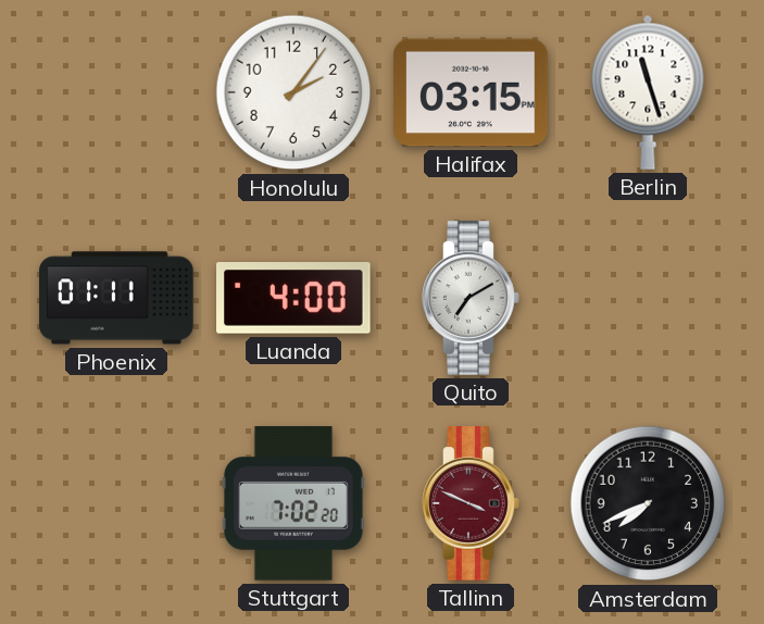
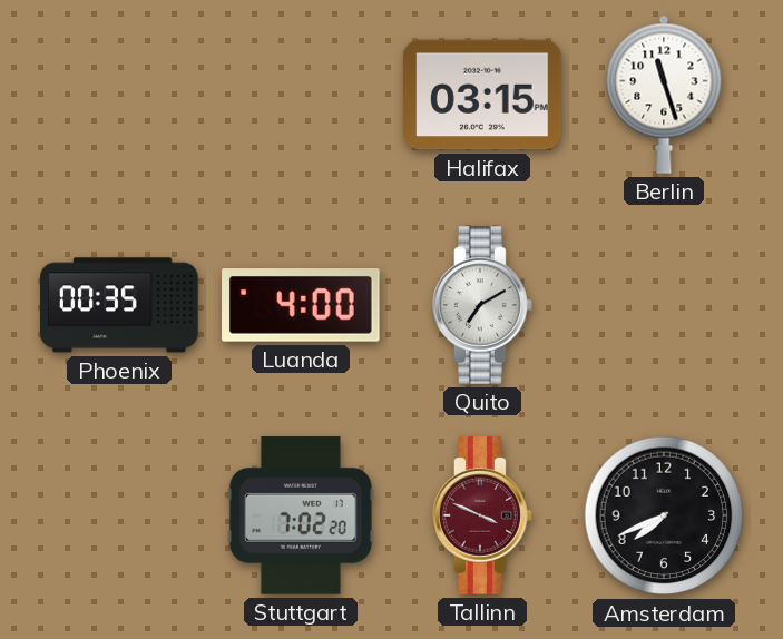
Honolulu: 2:06 -> none (293, 92)
Phoenix: 01:11 -> 00:35 (119, 305)
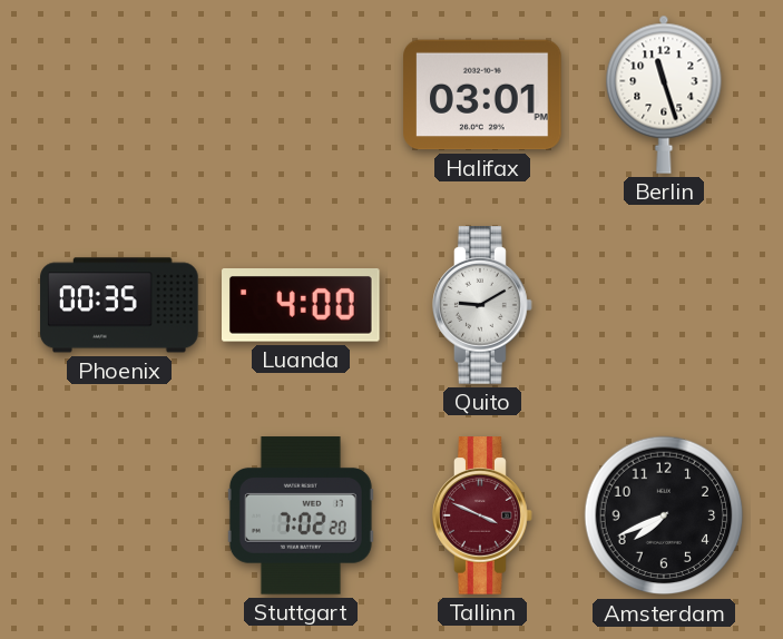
Halifax: 03:15 -> 03:01 (482, 95)
Quito: 7:10 -> 9:10 (482, 305)
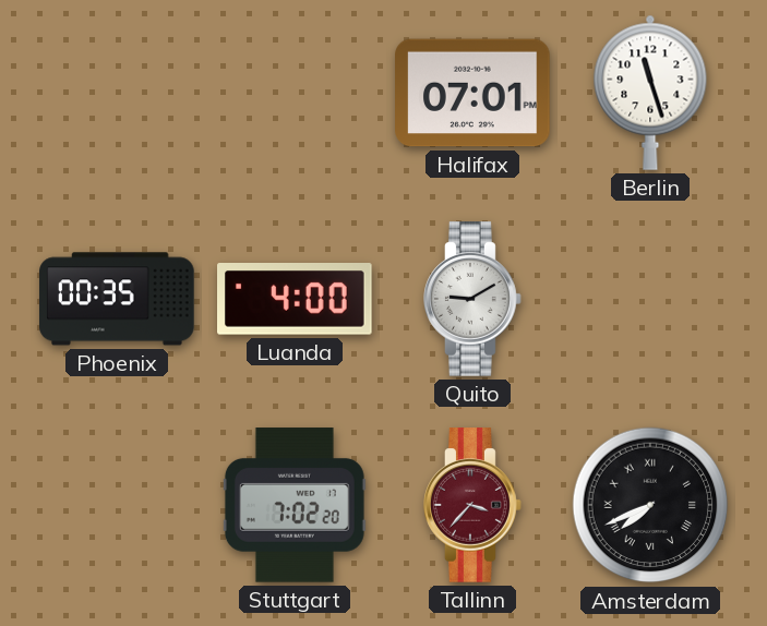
Halifax: 03:01 -> 07:01 (472, 93)
Tallinn: 3:49 -> 3:37 (472, 505)
Amsterdam numerals: Arabic -> Roman (650, 505)
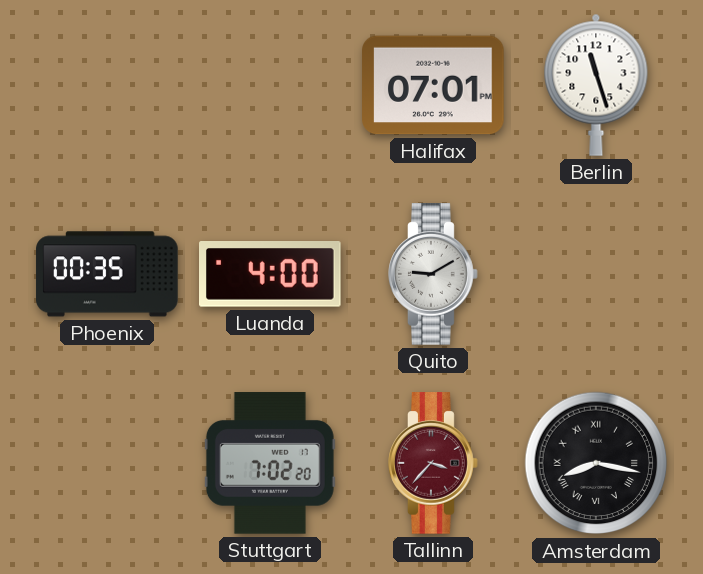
Amsterdam: 7:41 -> 8:17 (596, 463)
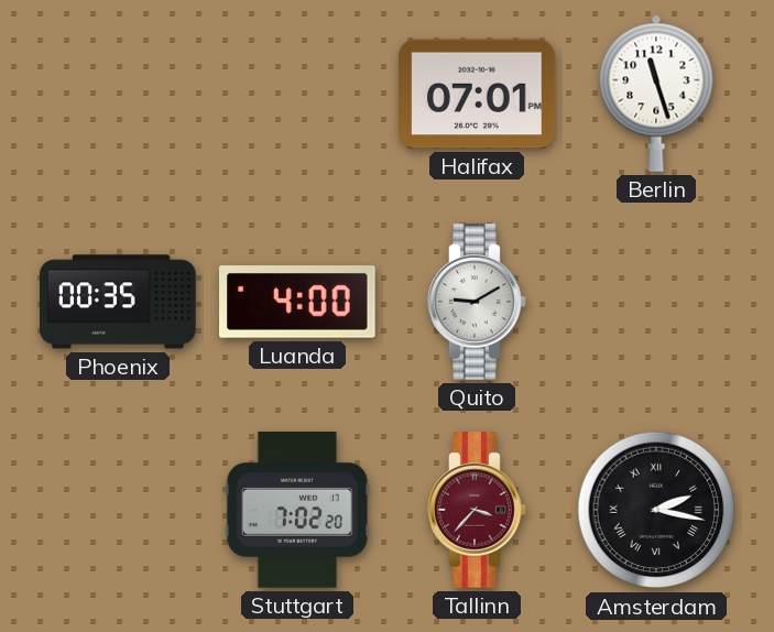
Amsterdam: 8:17 -> 2:17 (656, 510)
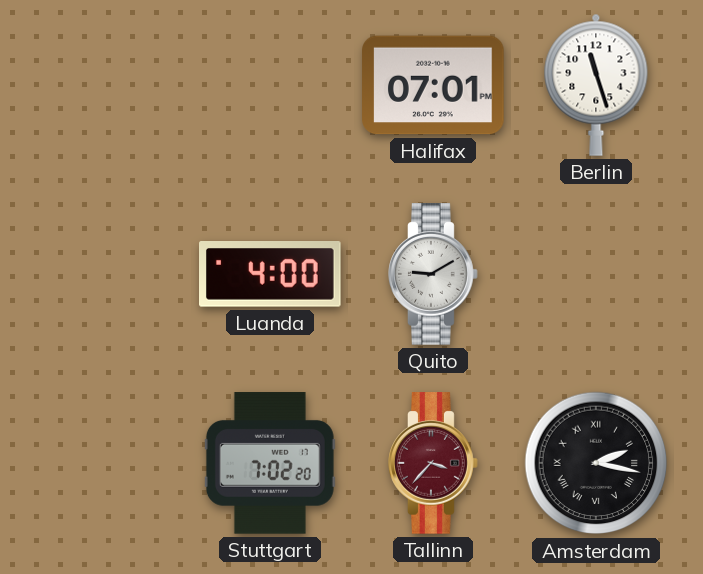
Phoenix: 00:35 -> none (118, 302)
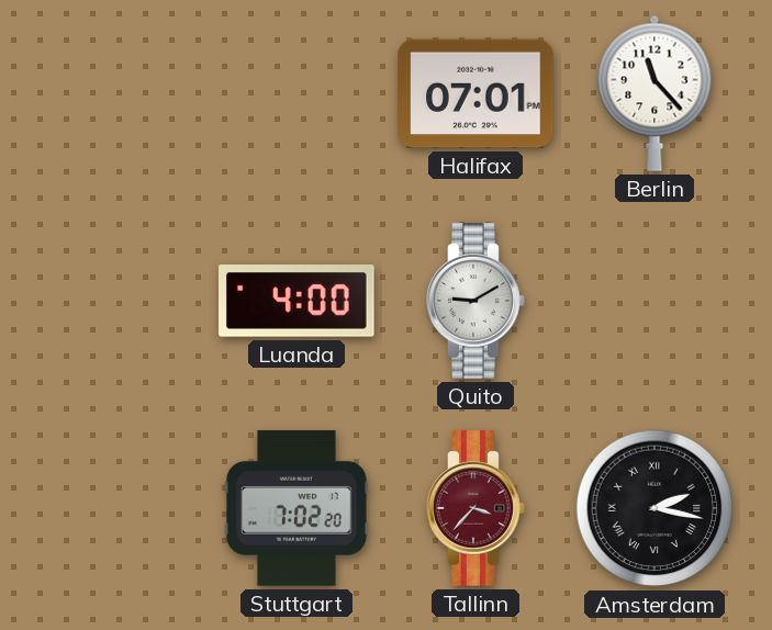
Berlin: 11:27 -> 11:23 (654, 93)
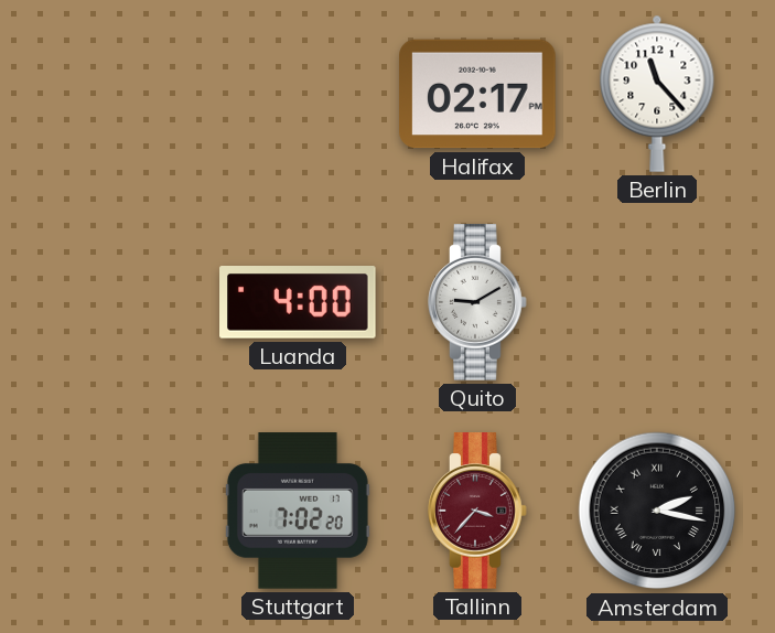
Halifax: 07:01 -> 02:17 (477, 94)
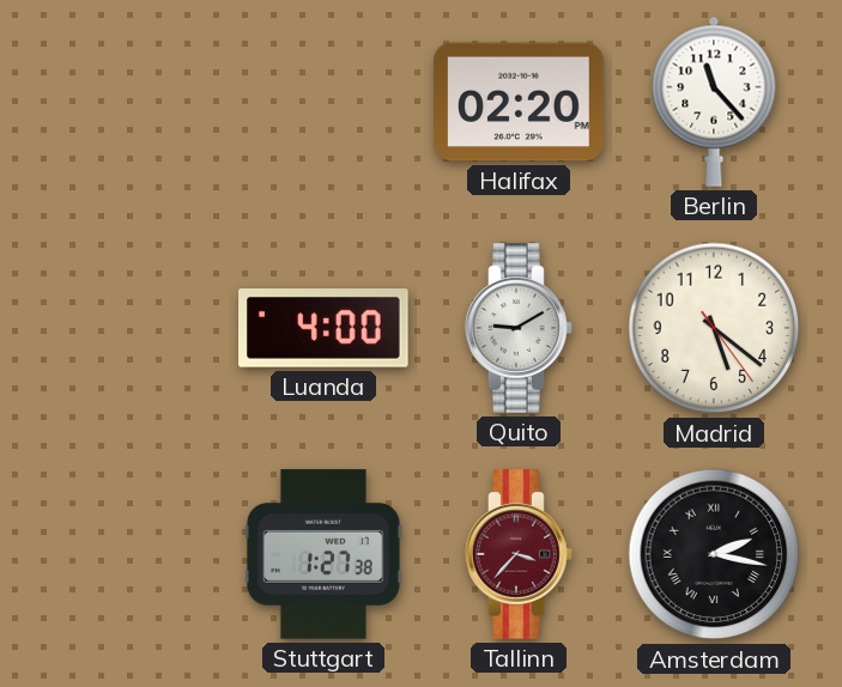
Halifax: 02:17 -> 02:20 (519, 102)
Madrid: none -> 5:21 (714, 328)
Stuttgart: 7:02 -> 1:27 (323, 554)
